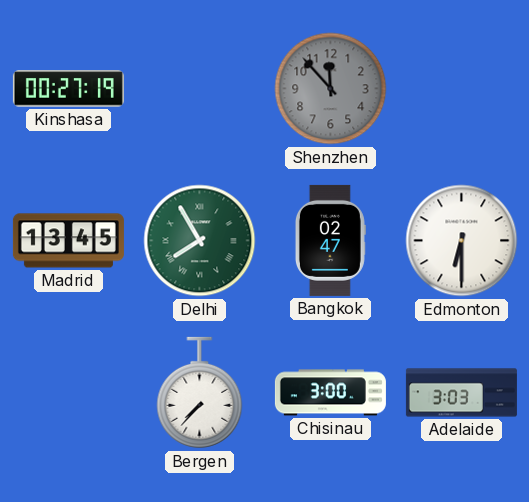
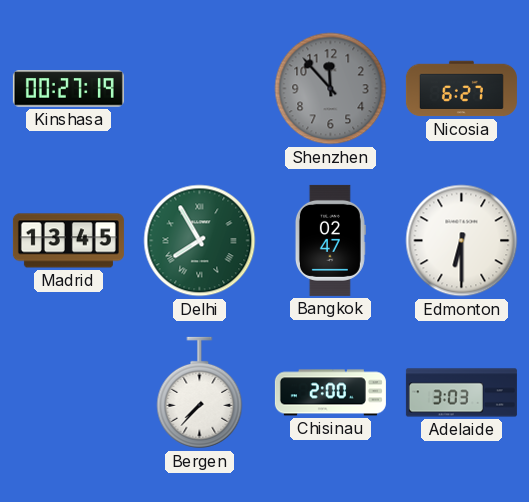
Nicosia: none -> 6:27 (461, 89)
Chisinau: 3:00 -> 2:00 (330, 393)
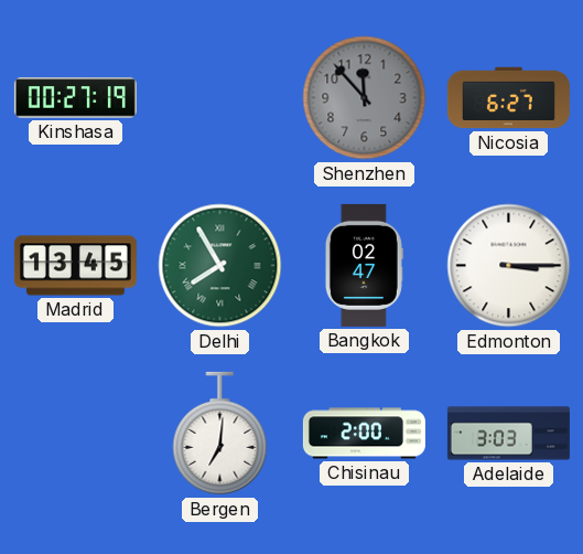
Edmonton: 6:30 -> 3:15 (509, 266)
Bergen: 7:37 -> 7:01 (220, 434)
